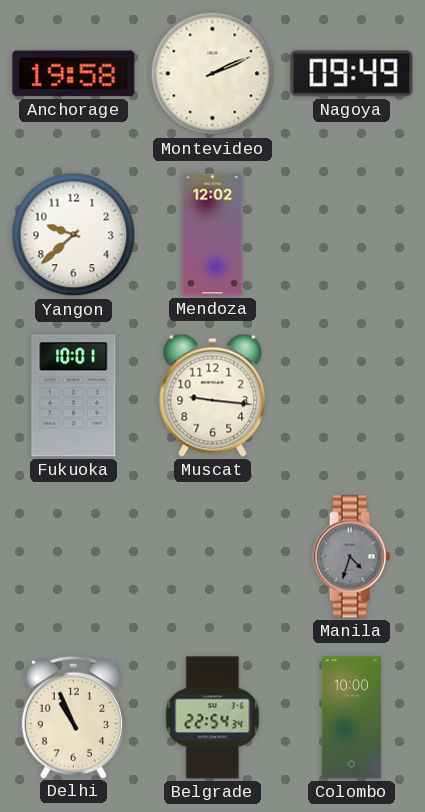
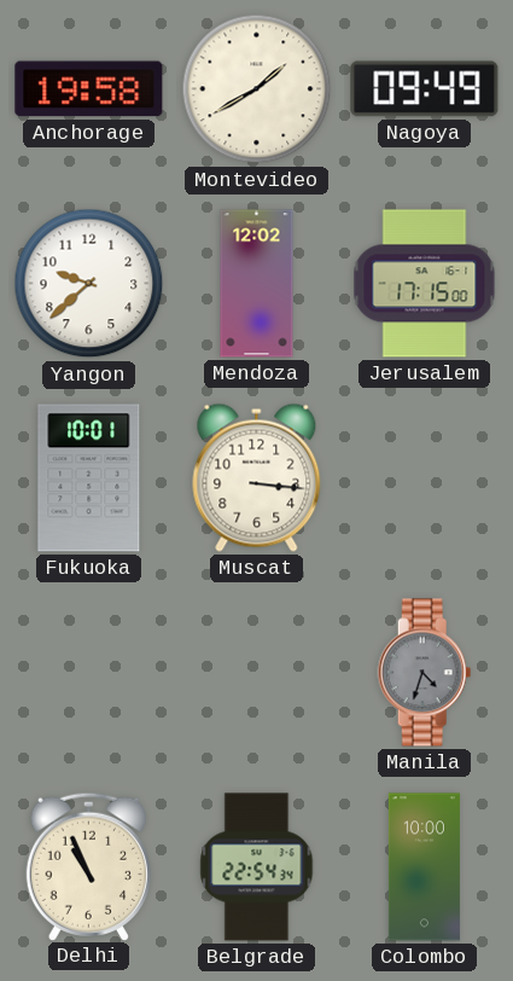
Montevideo: 2:11 -> 1:40 (257, 89)
Jerusalem: none -> 17:15 (425, 284)
Muscat: 9:16 -> 3:16 (257, 477)
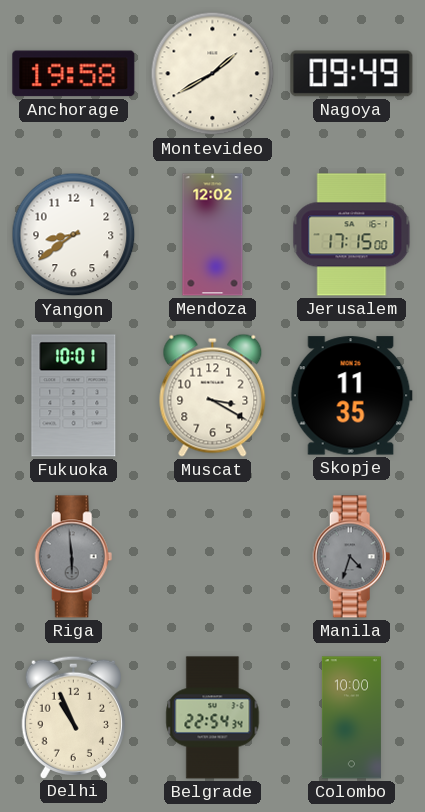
Yangon: 9:38 -> 8:39 (74, 235)
Muscat: 3:16 -> 3:20 (213, 395)
Skopje: none -> 11:35 (351, 396)
Riga: none -> 5:59 (74, 557)
